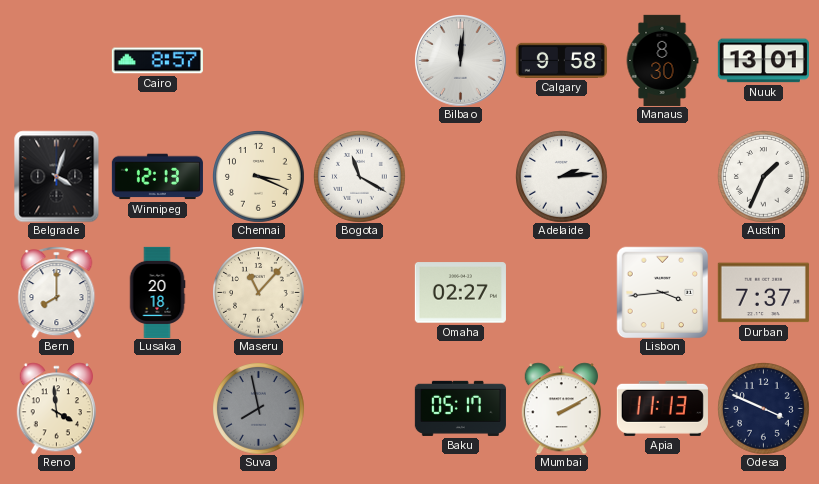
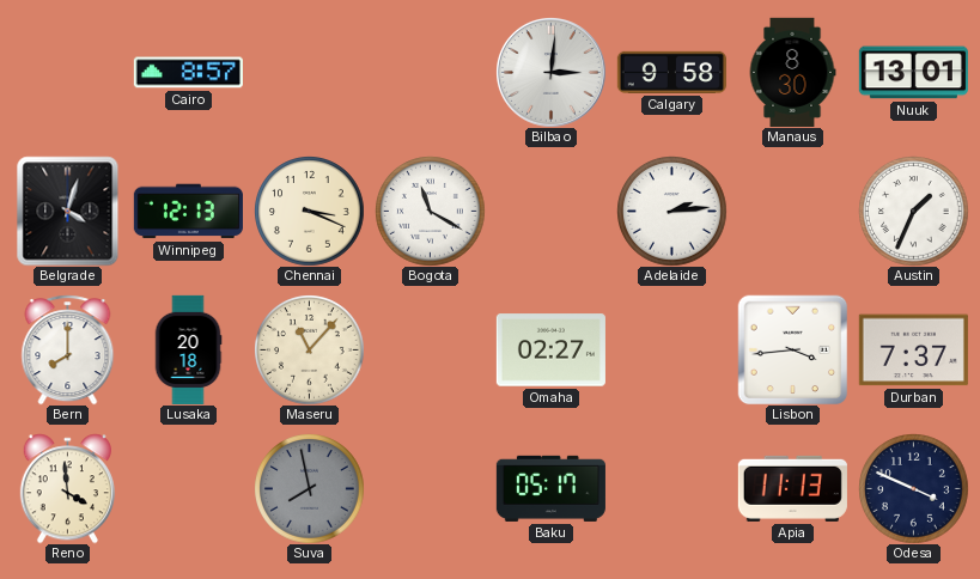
Bilbao: 12:01 -> 3:01 (552, 73)
Mumbai: 2:10 -> none (561, 408)
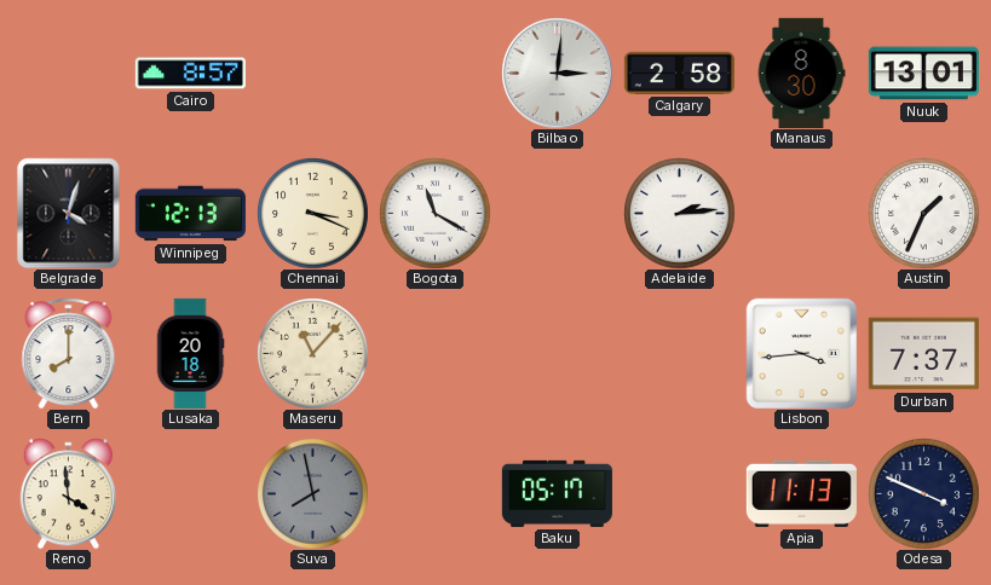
Calgary: 9:58 -> 2:58 (679, 73)
Omaha: 02:27 -> none (550, 351)
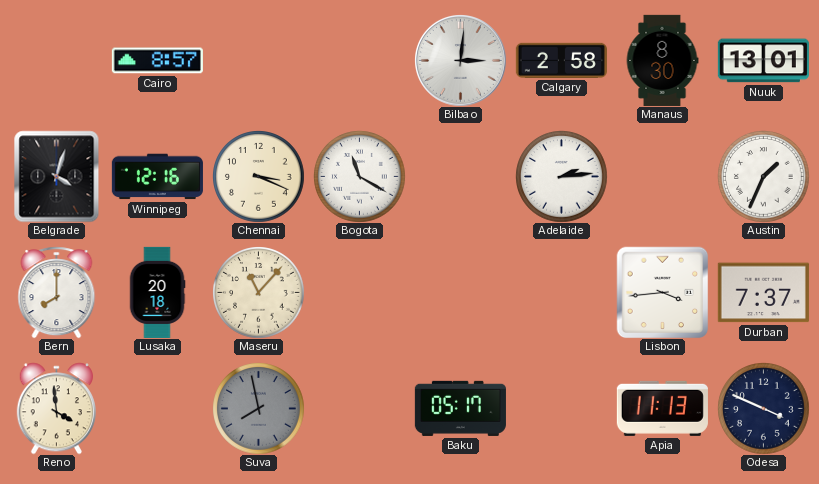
Winnipeg: 12:13 -> 12:16 (157, 177)
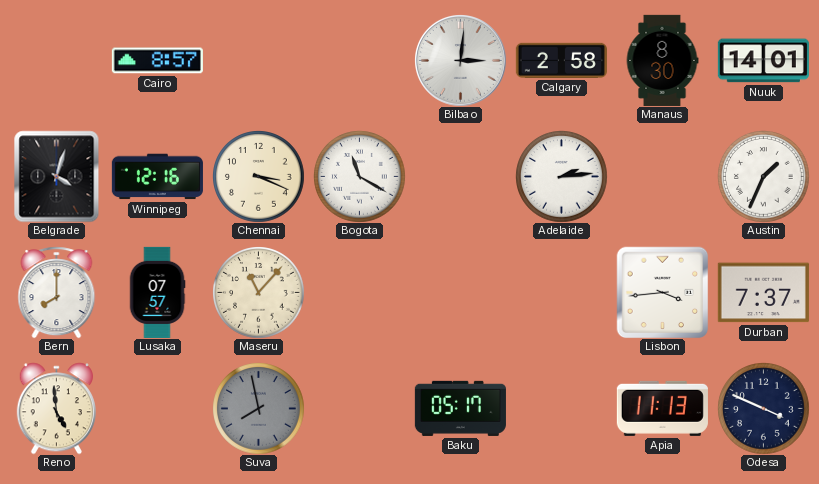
Nuuk: 13:01 -> 14:01 (763, 61)
Lusaka: 20:18 -> 07:57 (157, 292)
Reno: 3:59 -> 4:59 (56, 408)
